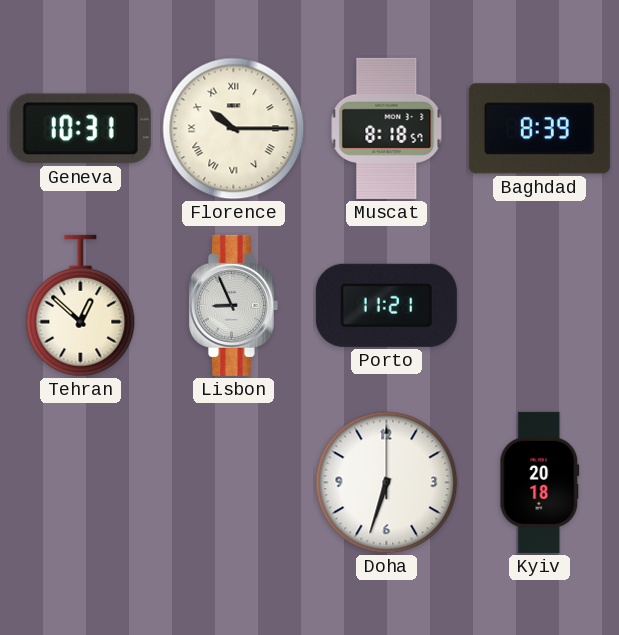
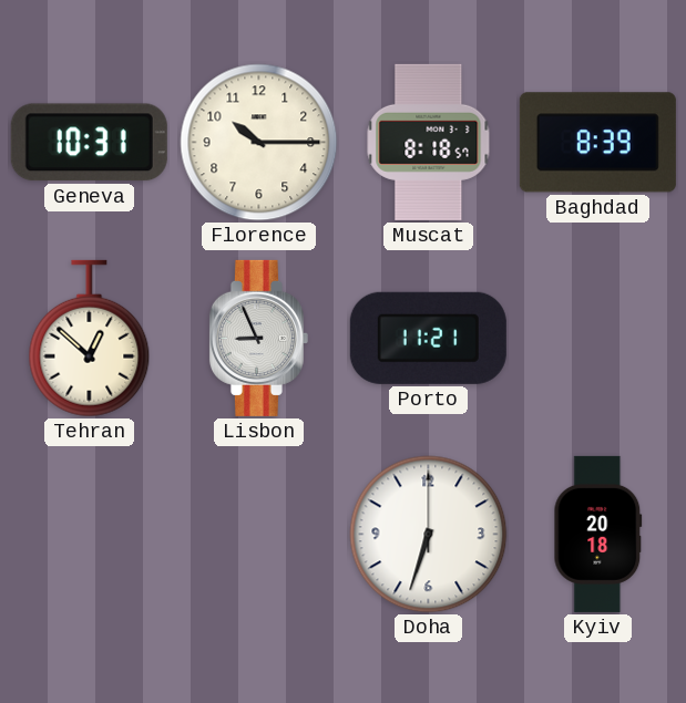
Florence numerals: Roman -> Arabic (259, 143)
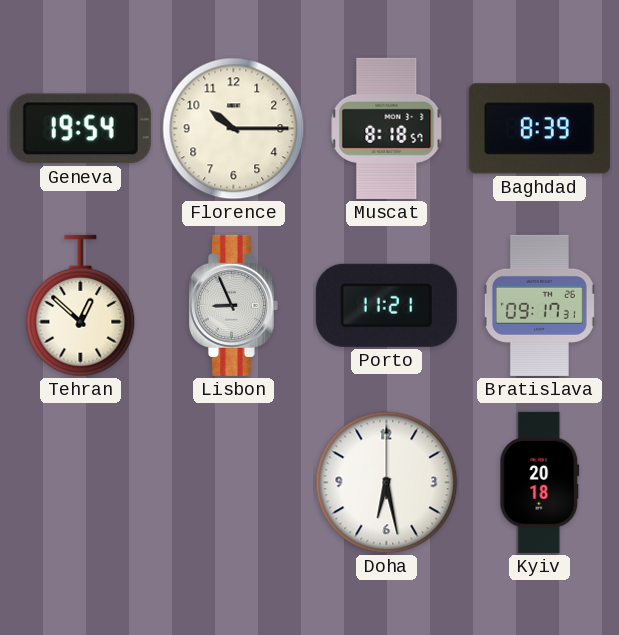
Geneva: 10:31 -> 19:54 (80, 129)
Bratislava: none -> 09:17 (539, 305)
Doha: 6:33 -> 6:28 (387, 483)
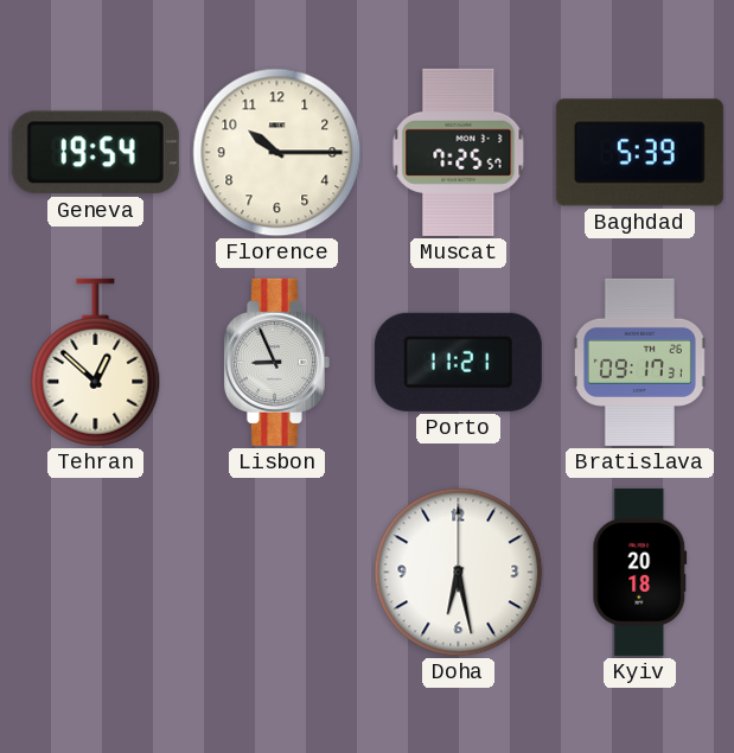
Muscat: 8:18 -> 7:25 (459, 152)
Baghdad: 8:39 -> 5:39 (639, 153)
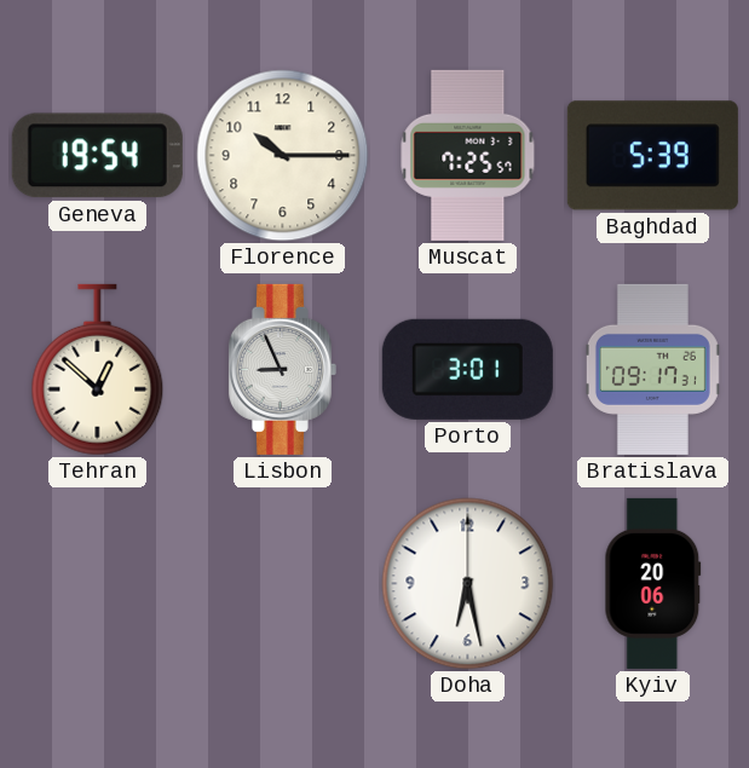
Porto: 11:21 -> 3:01 (467, 369)
Kyiv: 20:18 -> 20:06 (653, 583)
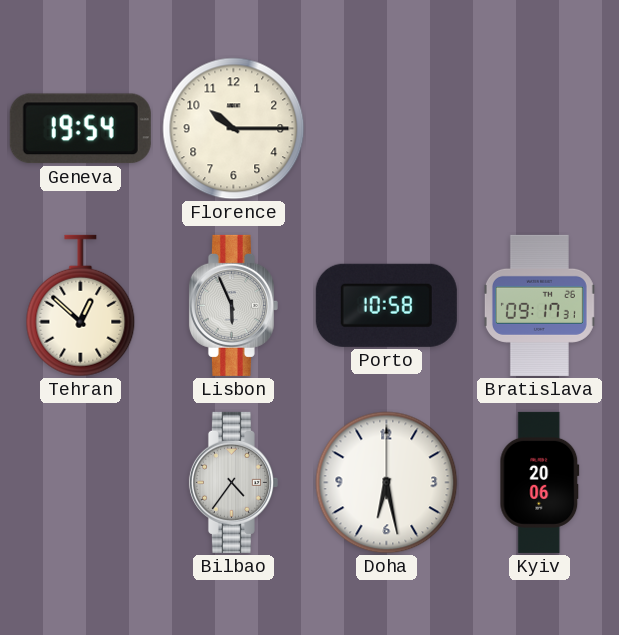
Muscat: 7:25 -> none (468, 155)
Baghdad: 5:39 -> none (652, 156)
Lisbon: 8:56 -> 5:56 (233, 305)
Porto: 3:01 -> 10:58 (386, 305)
Bilbao: none -> 4:36 (233, 482)
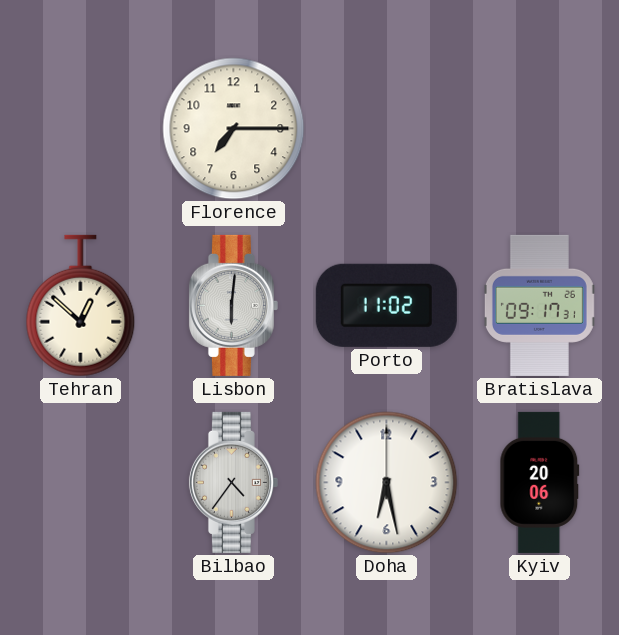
Geneva: 19:54 -> none (80, 129)
Florence: 10:15 -> 7:15 (234, 129)
Lisbon: 5:56 -> 6:01 (233, 305)
Porto: 10:58 -> 11:02 (386, 305)
